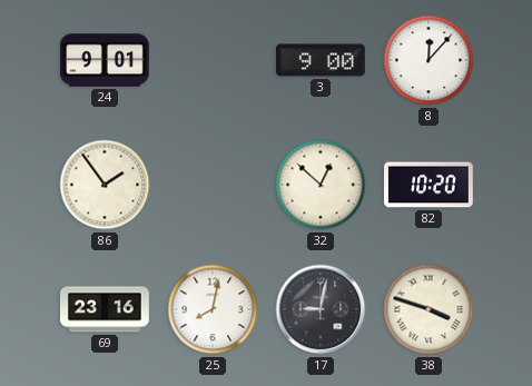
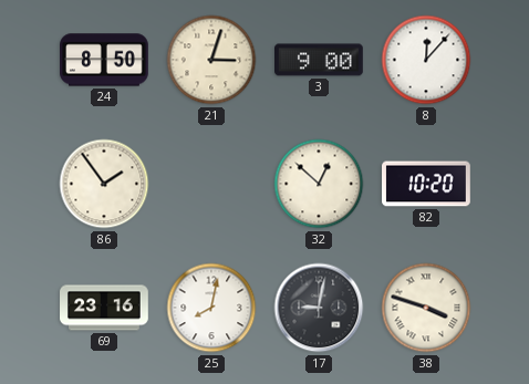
24: 9:01 -> 8:50 (105, 60)
21: none -> 3:03 (211, 60)
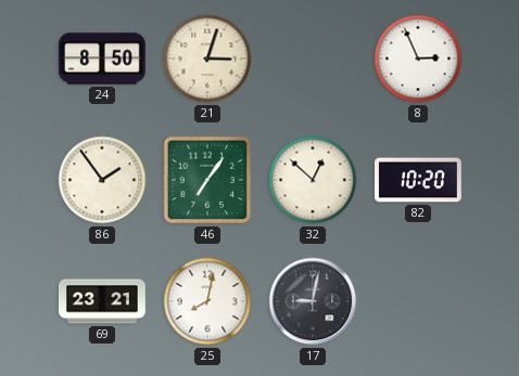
3: 9:00 -> none (320, 60)
8: 12:07 -> 2:56 (418, 59)
46: none -> 7:06 (207, 180)
69: 23:16 -> 23:21 (102, 301)
38: 3:48 -> none (426, 308)
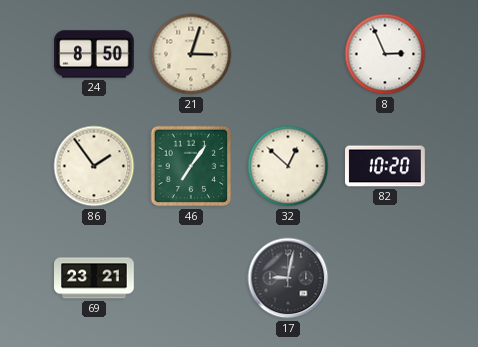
25: 8:02 -> none (207, 301)
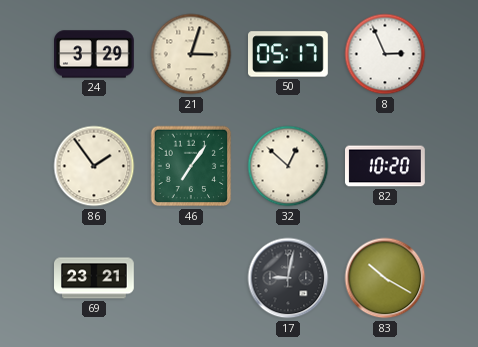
24: 8:50 -> 3:29 (95, 54)
50: none -> 05:17 (289, 54)
83: none -> 10:20 (385, 278)
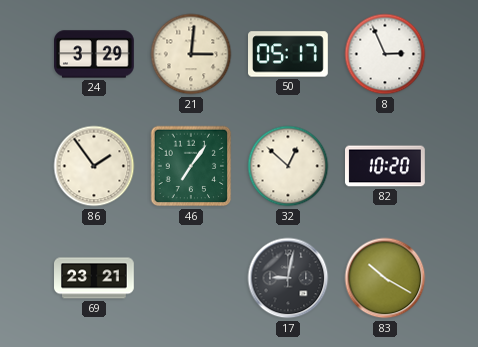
21: 3:03 -> 3:01 (191, 54)
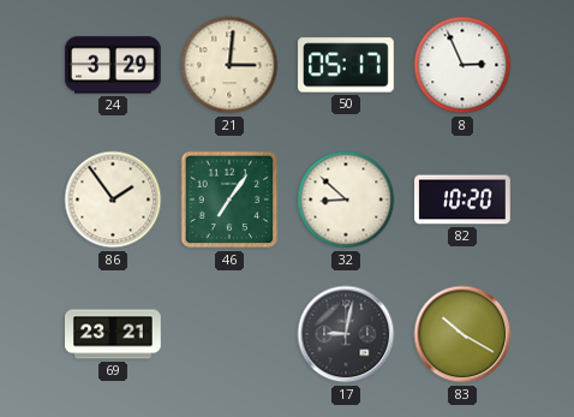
32: 12:52 -> 8:52 (346, 199)
